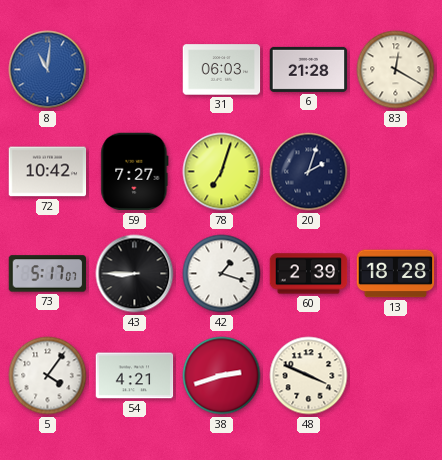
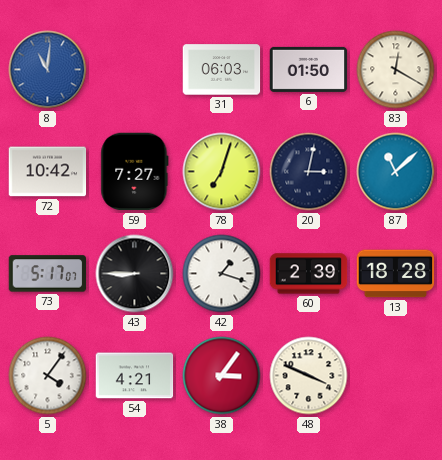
6: 21:28 -> 01:50 (309, 69)
20: 2:03 -> 3:02 (309, 172)
87: none -> 11:08 (396, 172)
38: 2:42 -> 3:06 (222, 376)
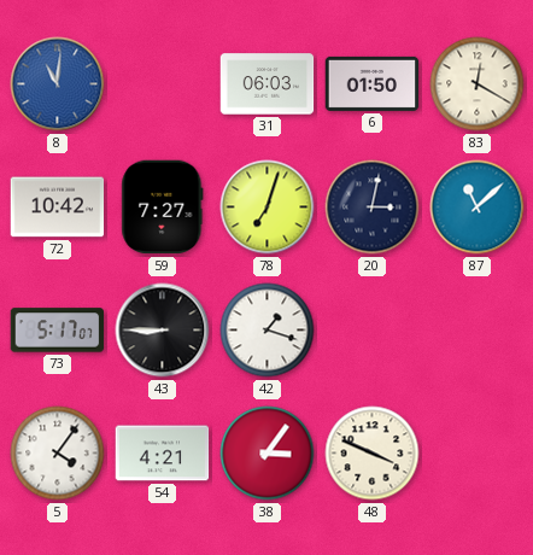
60: 2:39 -> none (309, 274)
13: 18:28 -> none (396, 274)
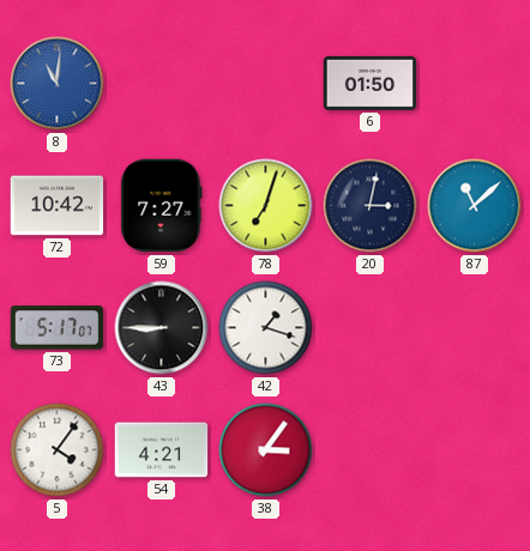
31: 06:03 -> none (268, 84)
83: 12:20 -> none (478, 84)
48: 3:49 -> none (373, 454)
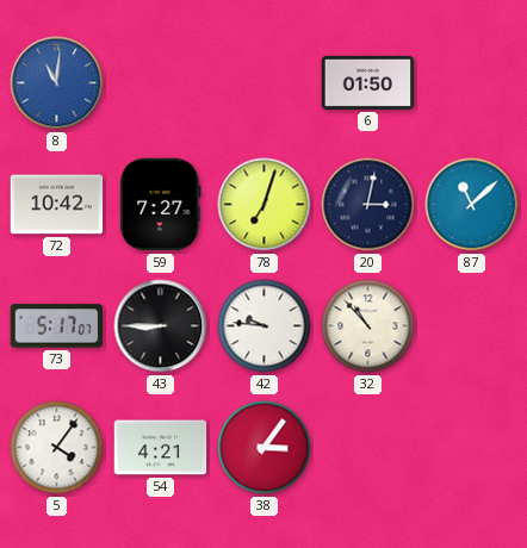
42: 1:18 -> 9:46 (265, 326)
32: none -> 10:53 (368, 326)
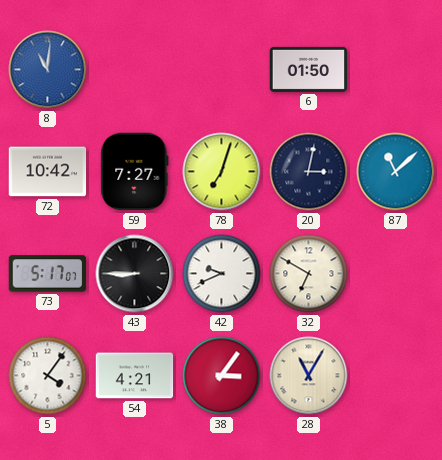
42: 9:46 -> 9:41 (222, 274)
32: 10:53 -> 6:50 (309, 274)
28: none -> 11:05 (309, 376)
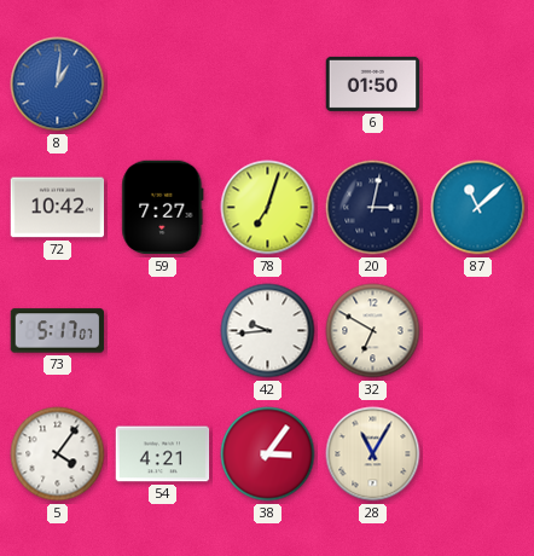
8: 11:01 -> 1:01 (58, 85)
43: 8:45 -> none (135, 274)
42: 9:41 -> 9:44 (268, 331)
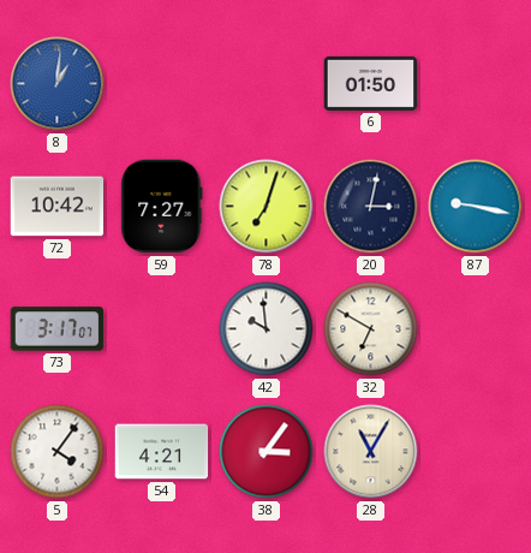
87: 11:08 -> 9:17 (476, 207)
73: 5:17 -> 3:17 (58, 329)
42: 9:44 -> 9:59 (267, 329)
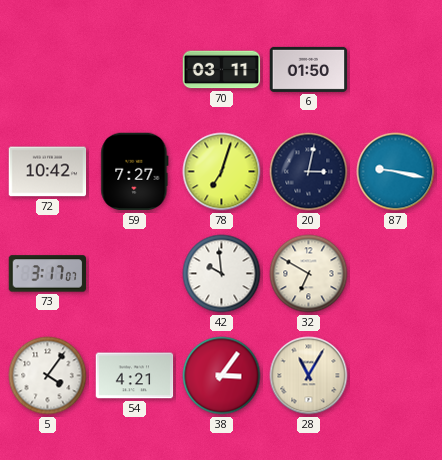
8: 1:01 -> none (58, 84)
70: none -> 03:11 (222, 70)
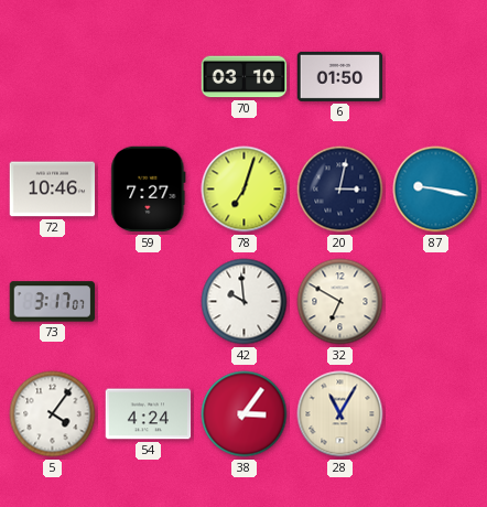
70: 03:11 -> 03:10 (245, 77)
72: 10:42 -> 10:46 (53, 190)
54: 4:21 -> 4:24 (149, 414)
